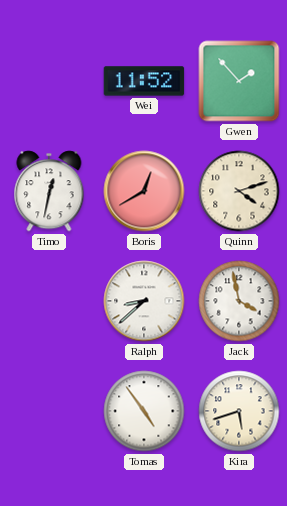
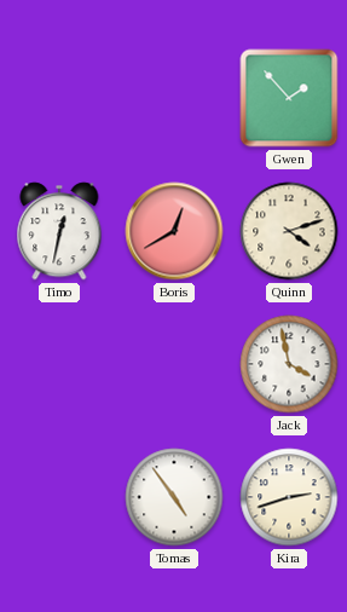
Wei: 11:52 -> none (144, 81)
Ralph: 8:38 -> none (144, 301)
Kira: 5:42 -> 2:42 (289, 497)
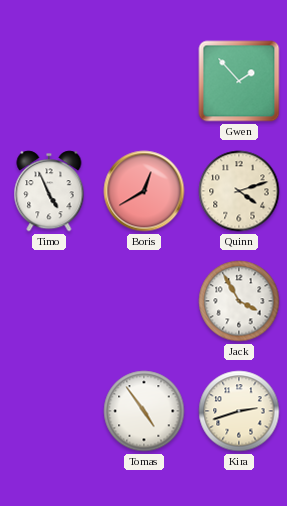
Timo: 12:32 -> 4:56 (49, 191)
Jack: 3:58 -> 3:55 (239, 301)
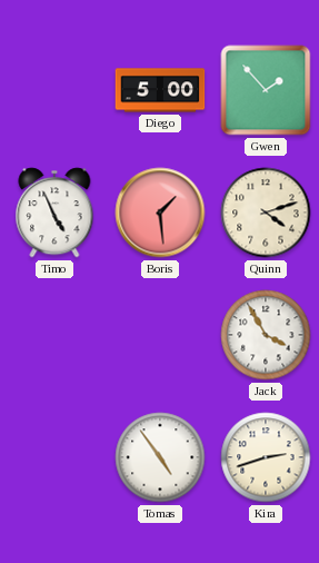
Diego: none -> 5:00 (160, 90)
Boris: 12:40 -> 1:29 (160, 213)
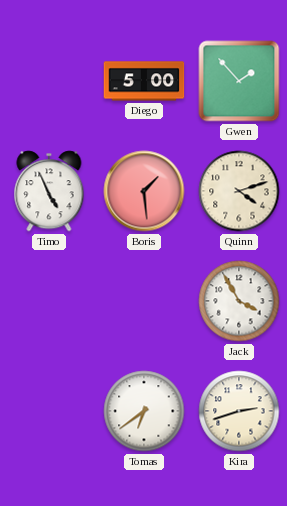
Tomas: 4:54 -> 6:39 (144, 411)
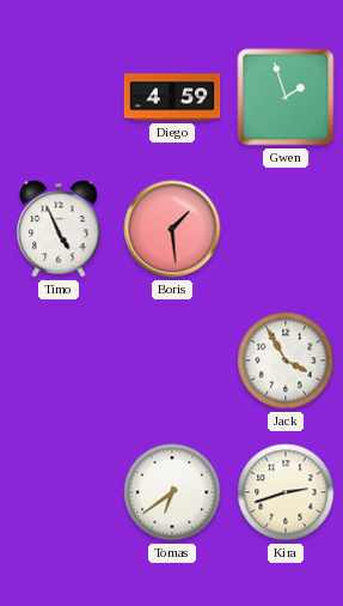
Diego: 5:00 -> 4:59 (172, 97)
Gwen: 1:53 -> 1:57 (286, 97)
Quinn: 4:12 -> none (239, 191)
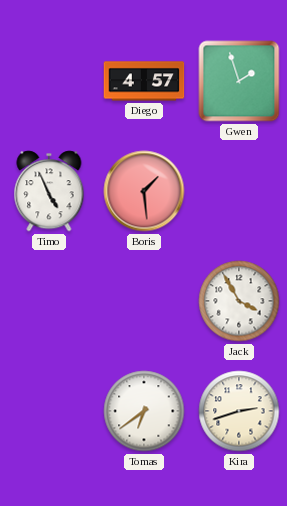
Diego: 4:59 -> 4:57 (144, 81)
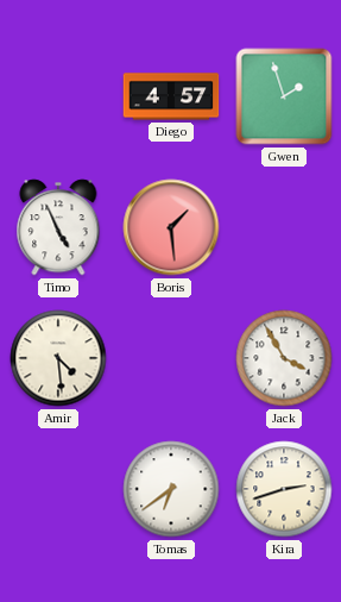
Amir: none -> 4:29 (58, 358)
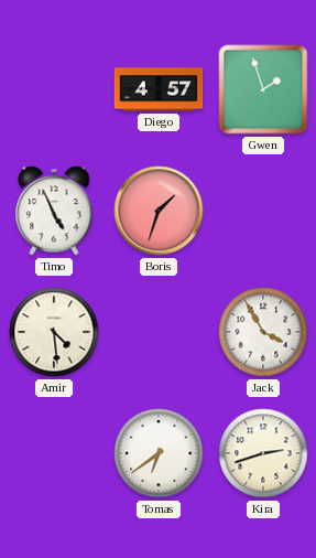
Boris: 1:29 -> 1:33 (159, 211)
